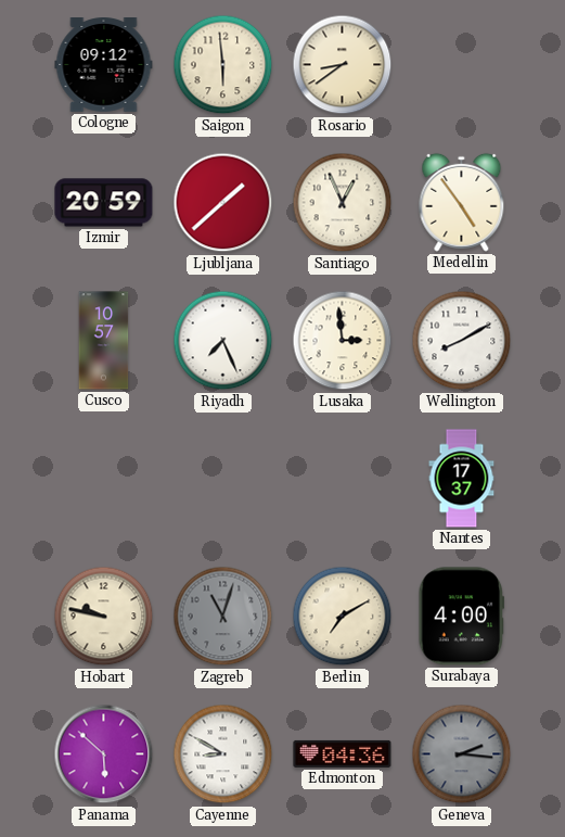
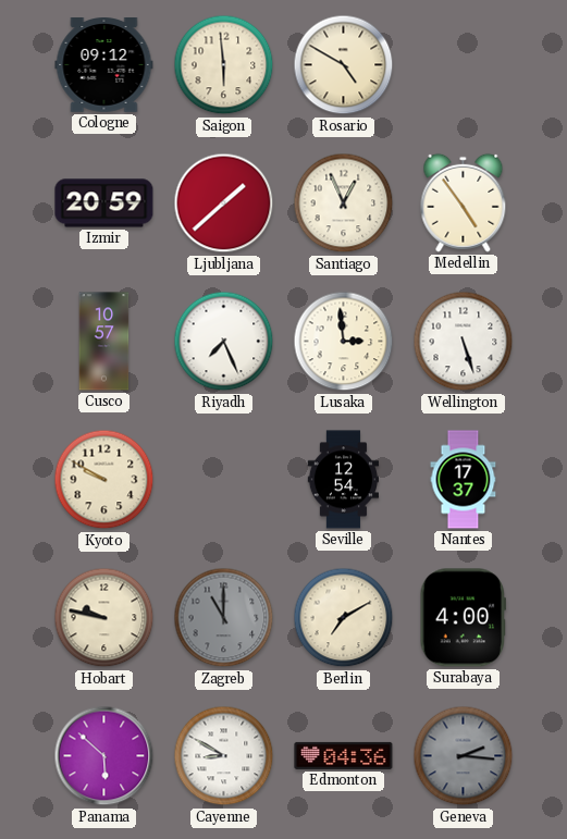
Rosario: 8:39 -> 4:50 (344, 65)
Wellington: 8:10 -> 5:27 (464, 342)
Kyoto: none -> 9:50 (104, 480)
Seville: none -> 12:54 (343, 480)
Zagreb: 11:03 -> 11:00 (224, 618)
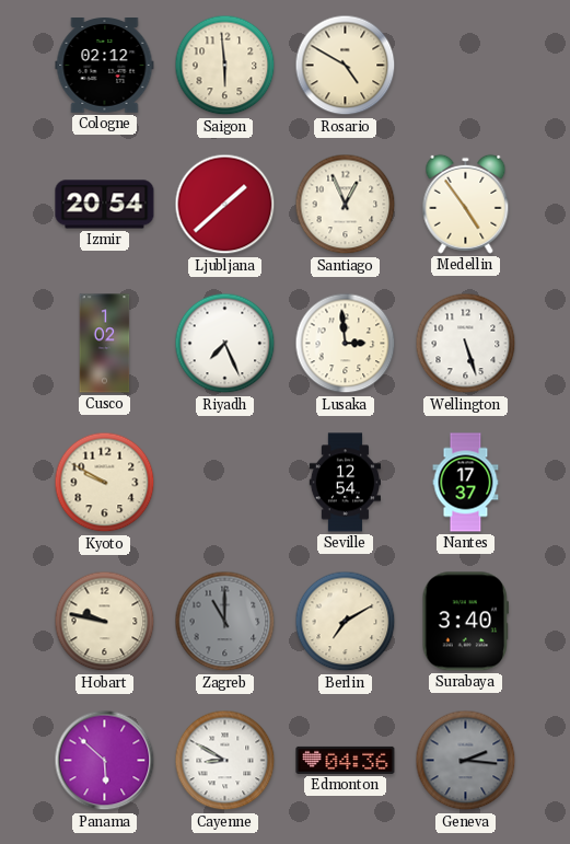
Cologne: 09:12 -> 02:12 (105, 66)
Izmir: 20:59 -> 20:54 (105, 205)
Cusco: 10:57 -> 1:02 (105, 344)
Surabaya: 4:00 -> 3:40 (466, 622)
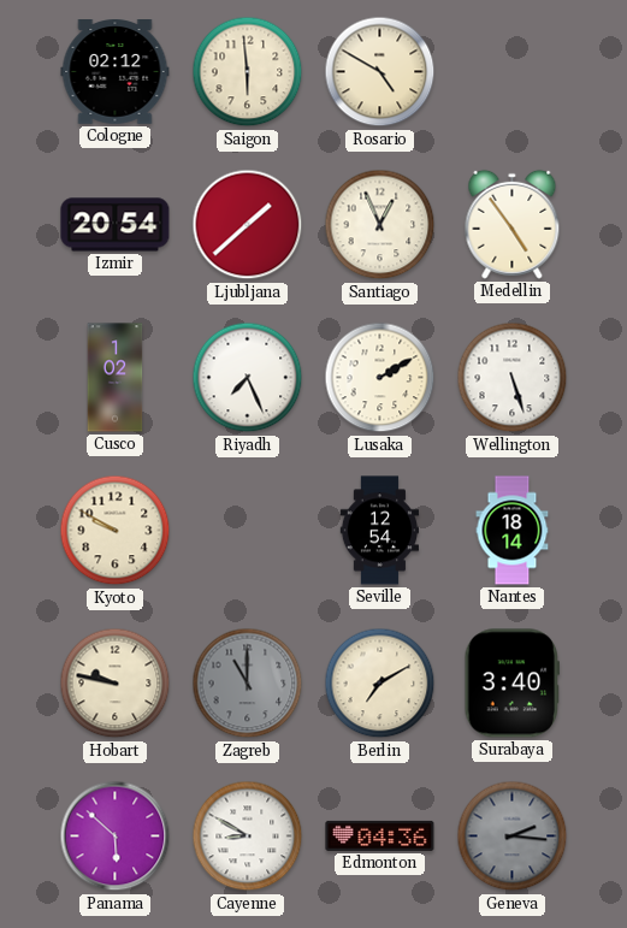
Lusaka: 2:59 -> 2:10 (380, 378)
Nantes: 17:37 -> 18:14 (513, 531)
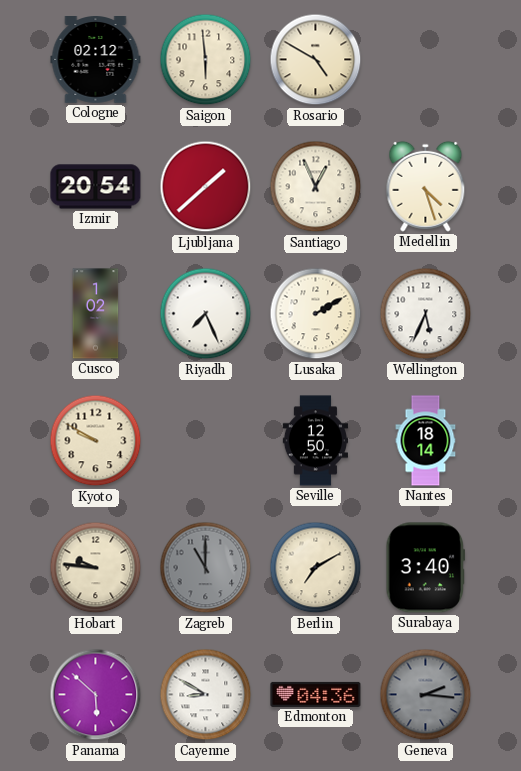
Medellin: 4:54 -> 4:27 (426, 186)
Wellington: 5:27 -> 5:34 (426, 314)
Seville: 12:54 -> 12:50 (315, 441)
Hobart: 9:47 -> 9:46 (96, 568)
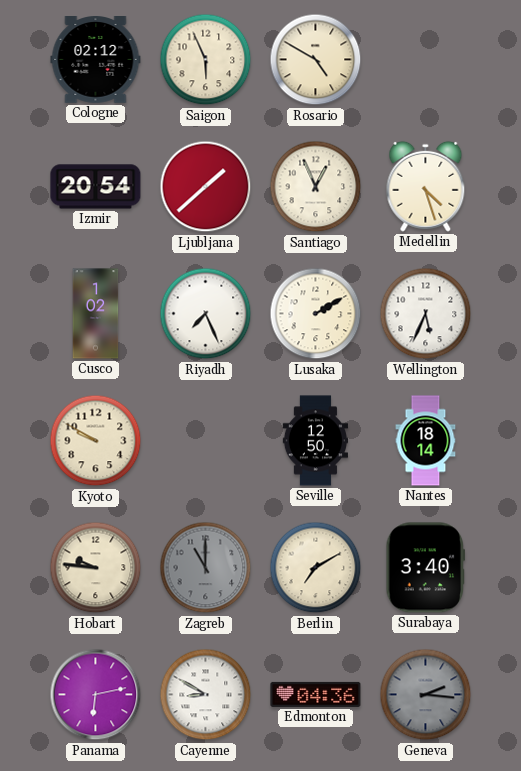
Saigon: 5:59 -> 5:56 (206, 60)
Panama: 5:52 -> 6:13 (96, 695)
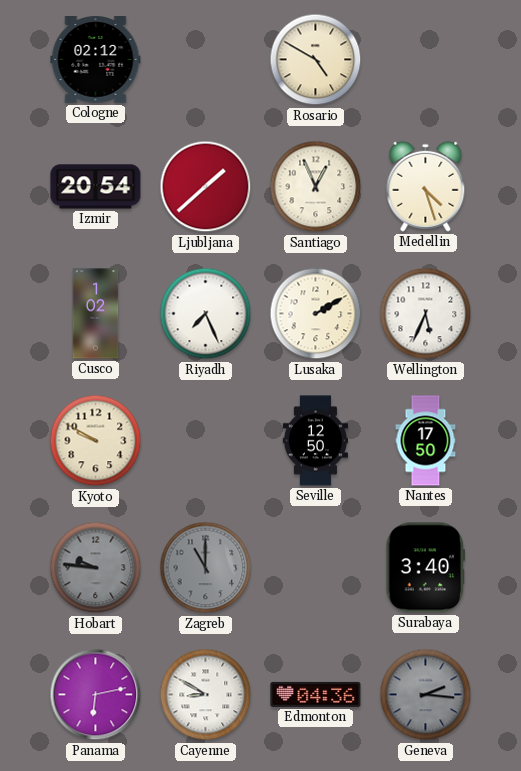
Saigon: 5:56 -> none (206, 60)
Nantes: 18:14 -> 17:50 (426, 441)
Hobart dial: cream -> grey (96, 568)
Berlin: 7:10 -> none (316, 568)
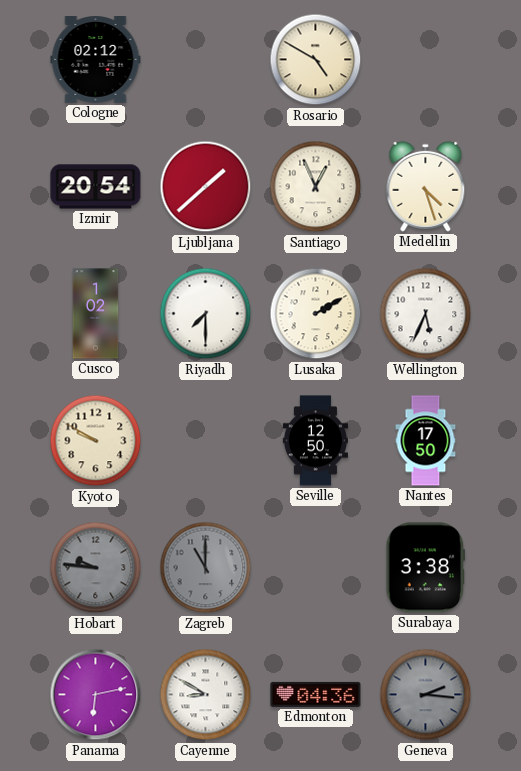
Riyadh: 7:26 -> 7:30 (206, 314)
Surabaya: 3:40 -> 3:38 (426, 568)
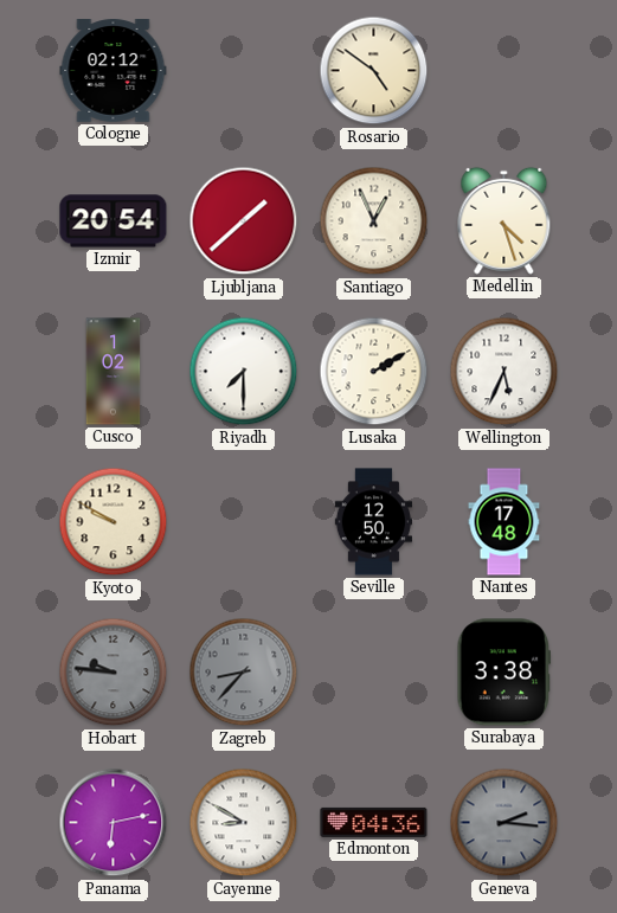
Rosario: 4:50 -> 4:51 (374, 71)
Nantes: 17:50 -> 17:48 (504, 522)
Zagreb: 11:00 -> 8:37 (244, 673)
